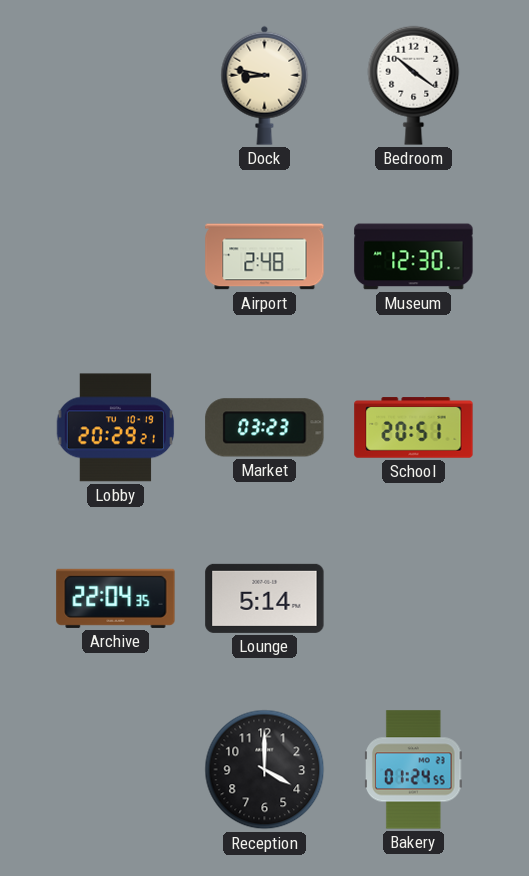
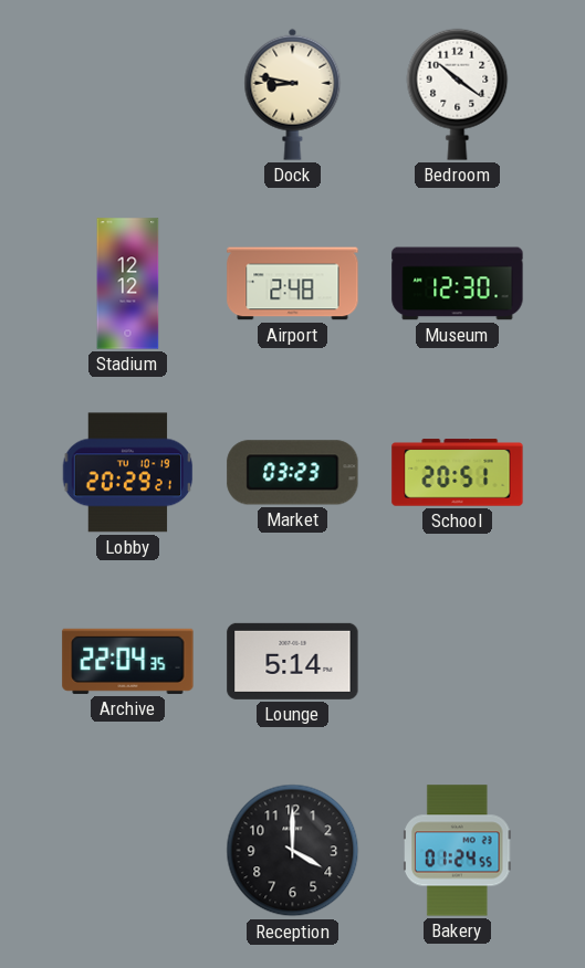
Stadium: none -> 12:12 (128, 284)
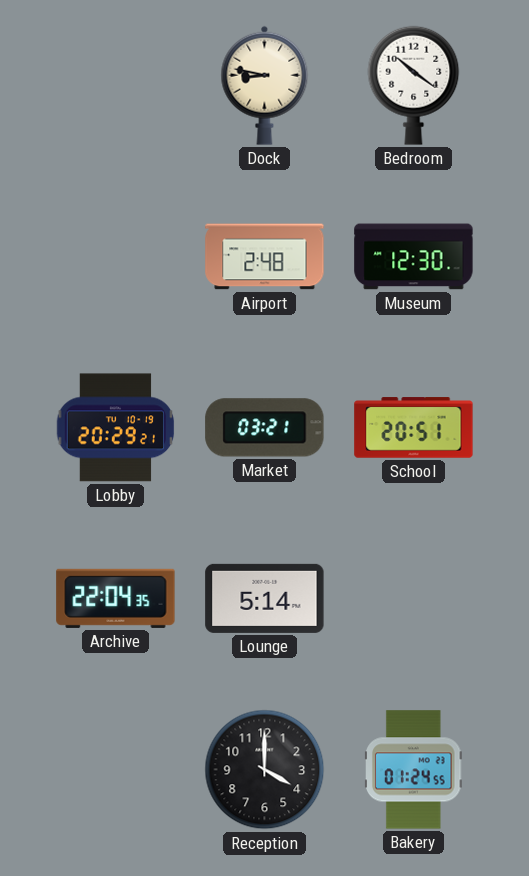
Stadium: 12:12 -> none (128, 284)
Market: 03:23 -> 03:21 (265, 428)
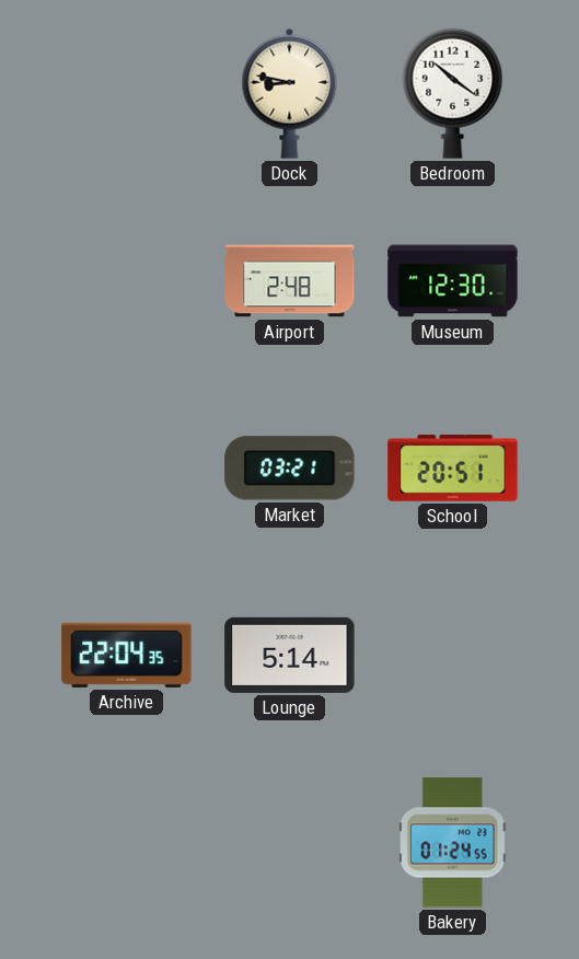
Lobby: 20:29 -> none (116, 428)
Reception: 4:00 -> none (265, 770)
